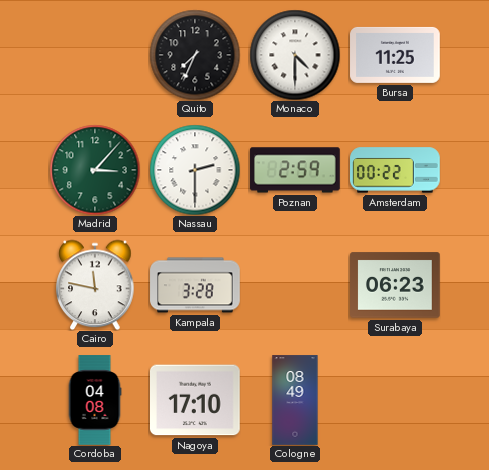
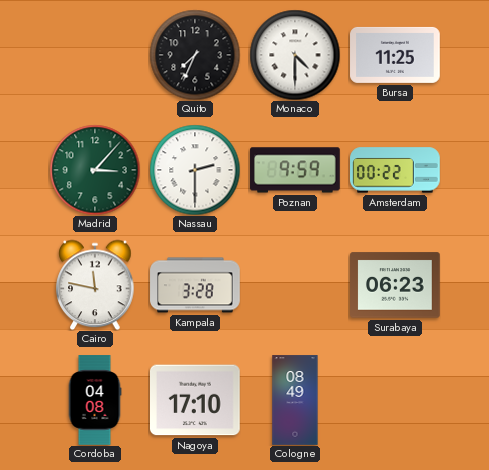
Poznan: 2:59 -> 9:59 (295, 170)
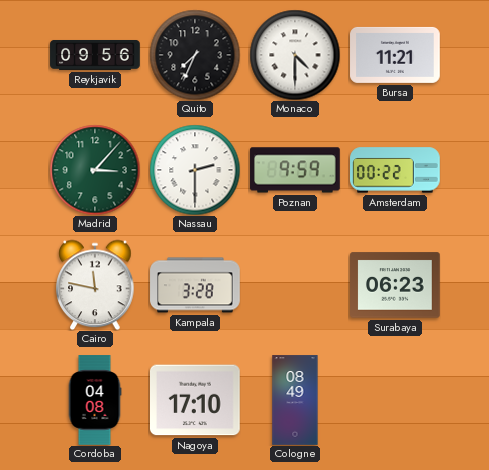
Reykjavik: none -> 09:56 (95, 55)
Bursa: 11:25 -> 11:21 (395, 55)
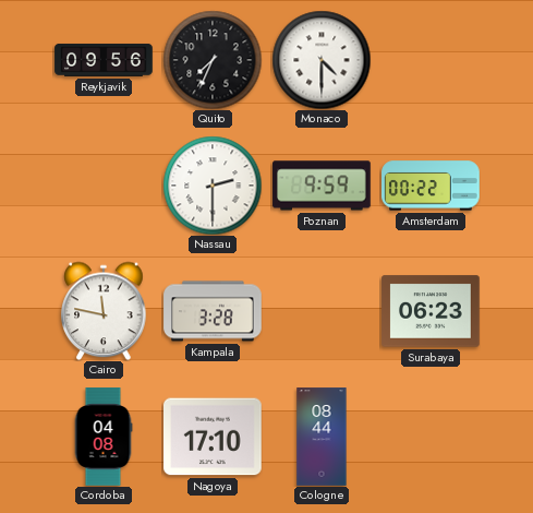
Bursa: 11:21 -> none (395, 55)
Madrid: 3:07 -> none (95, 170)
Cologne: 08:49 -> 08:44 (322, 437)
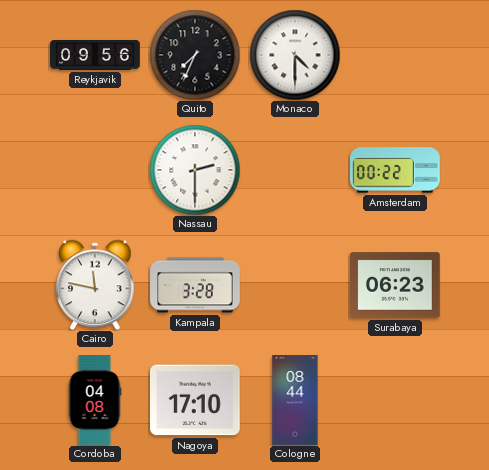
Poznan: 9:59 -> none (322, 186)
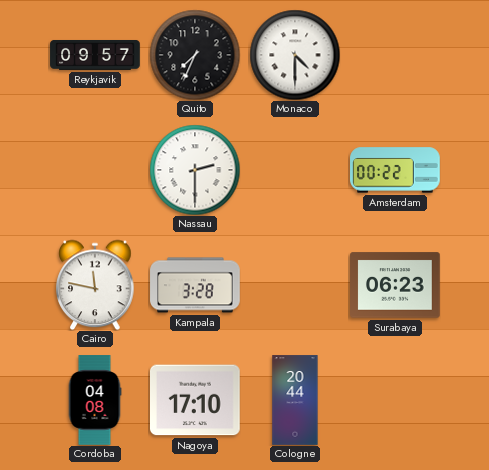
Reykjavik: 09:56 -> 09:57 (95, 55)
Cologne: 08:44 -> 20:44 (295, 400)
